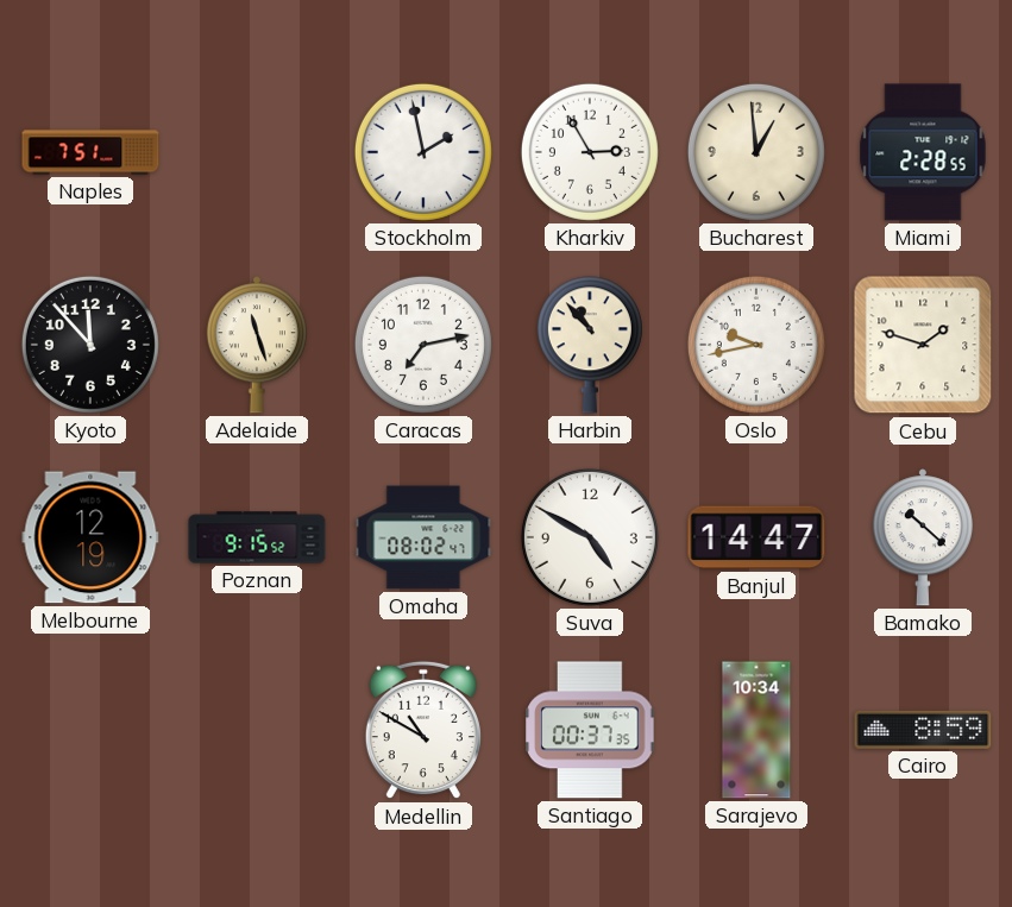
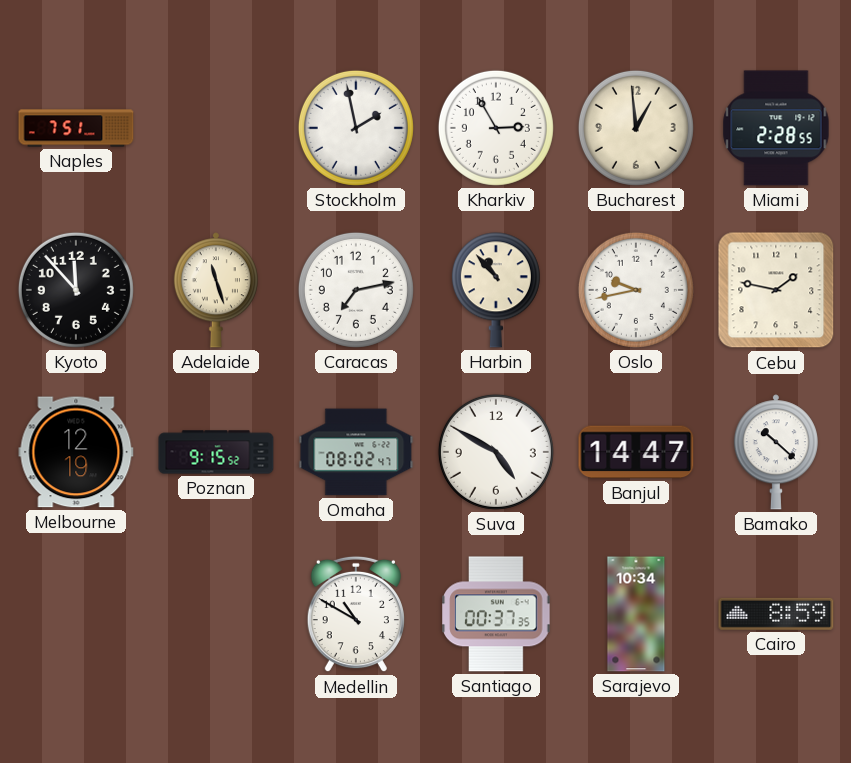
Cebu: 1:48 -> 1:47 (776, 290)
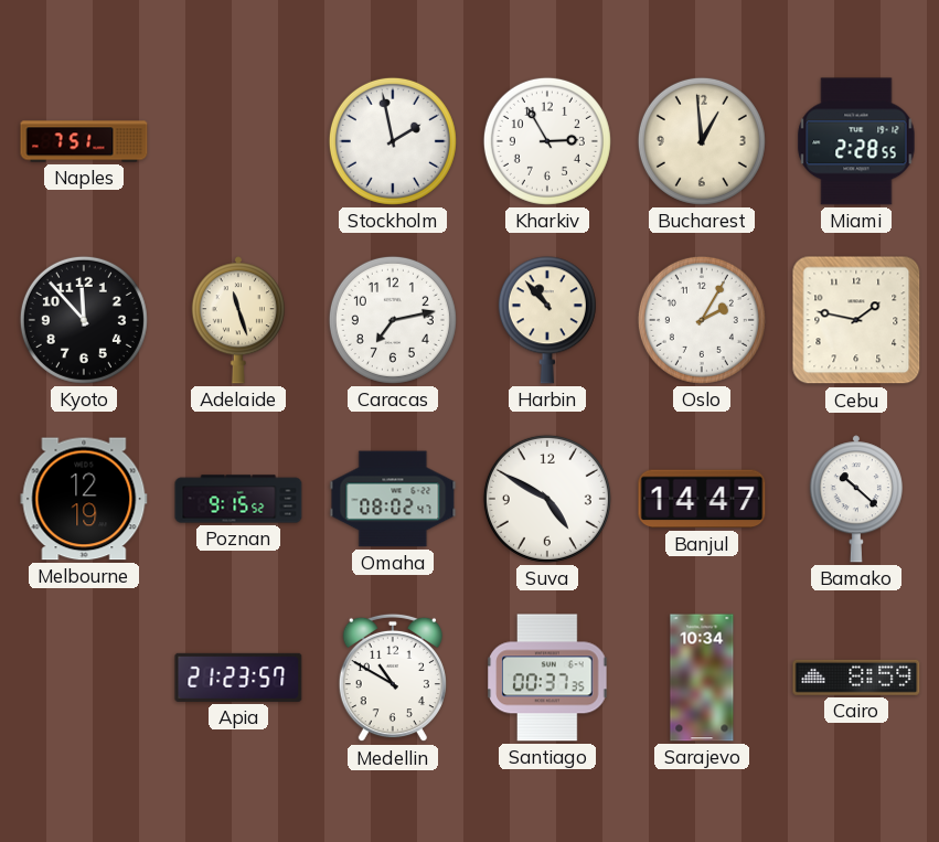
Oslo: 9:43 -> 2:05 (702, 320)
Apia: none -> 21:23 (238, 678)
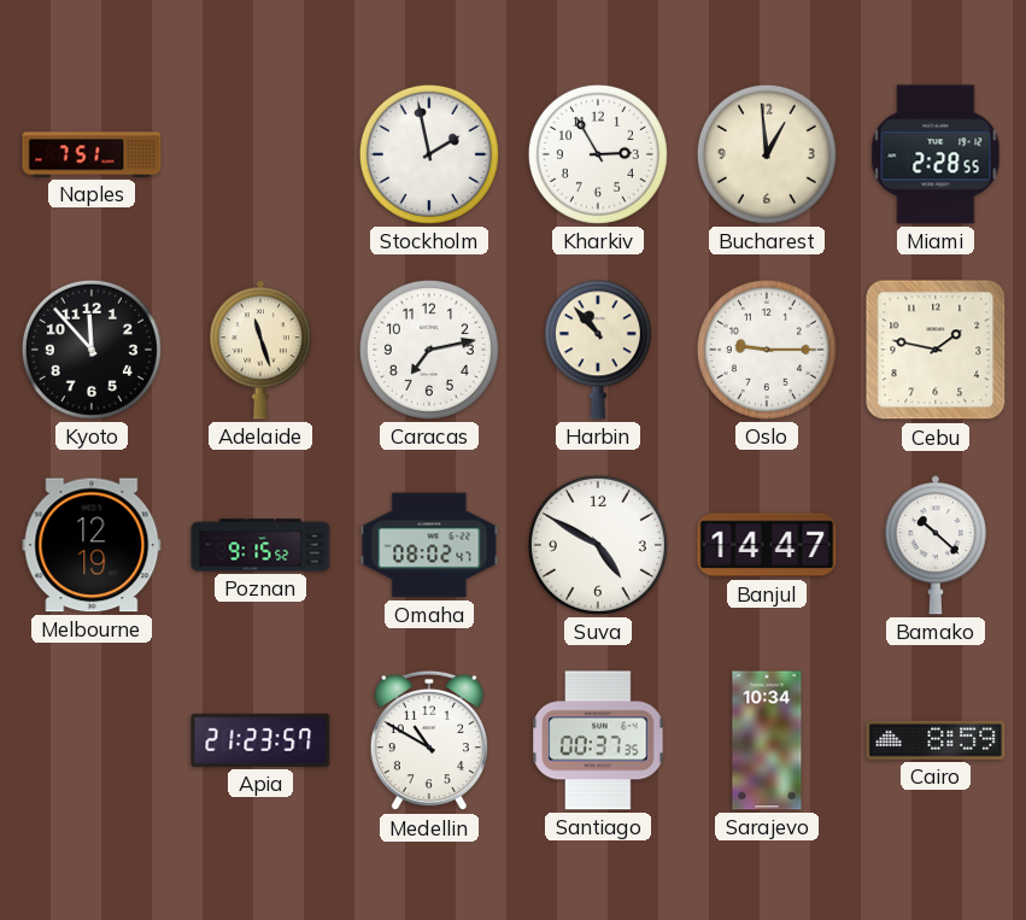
Oslo: 2:05 -> 9:15 (767, 350)
